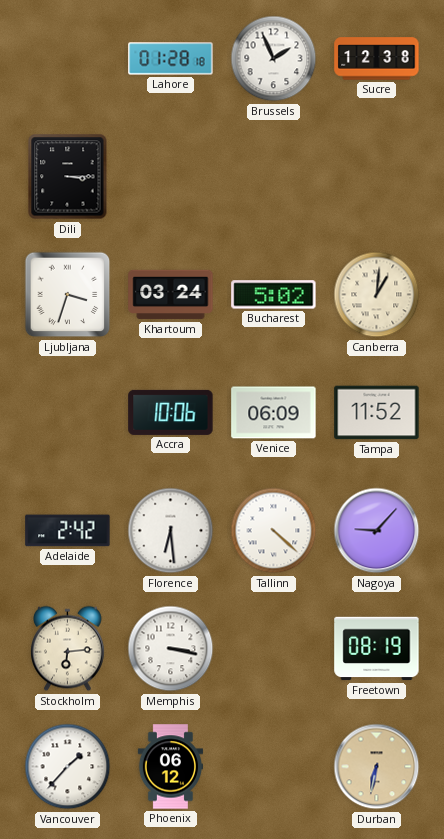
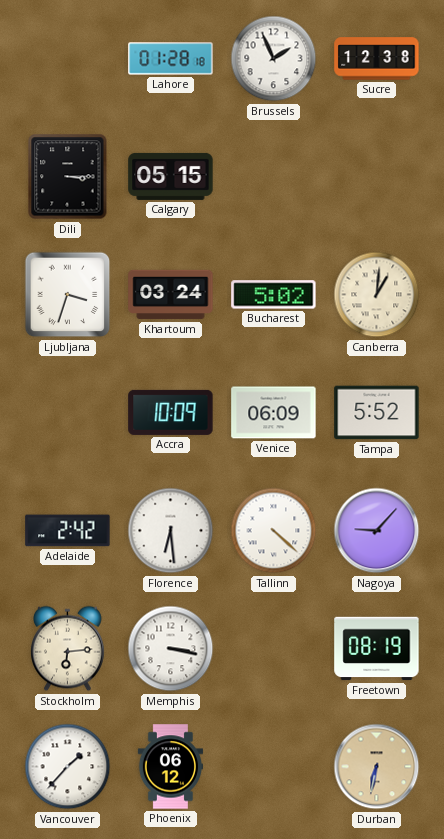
Calgary: none -> 05:15 (171, 176)
Accra: 10:06 -> 10:09 (171, 412)
Tampa: 11:52 -> 5:52 (377, 413)
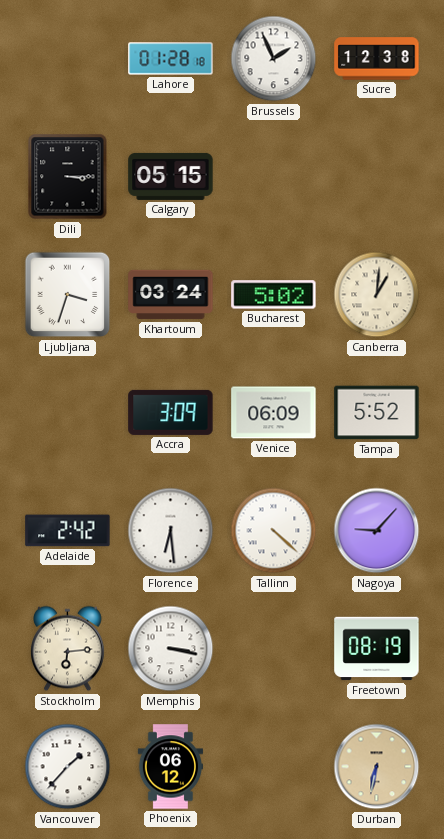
Accra: 10:09 -> 3:09 (171, 412)
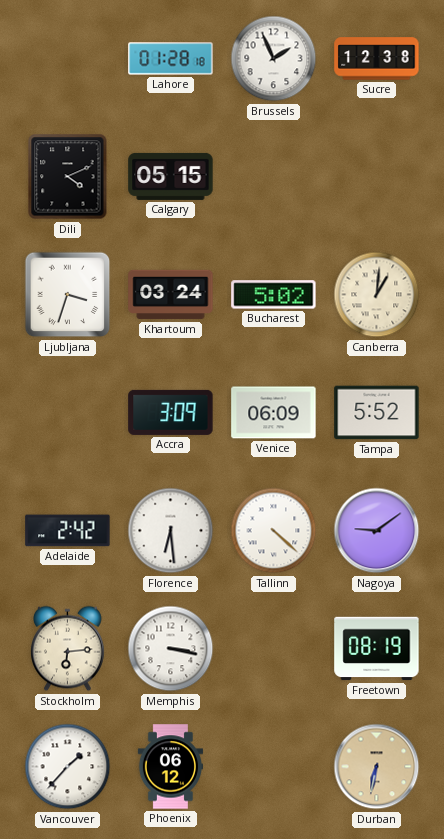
Dili: 3:15 -> 4:11 (68, 177)
Nagoya: 9:07 -> 9:09 (377, 531)
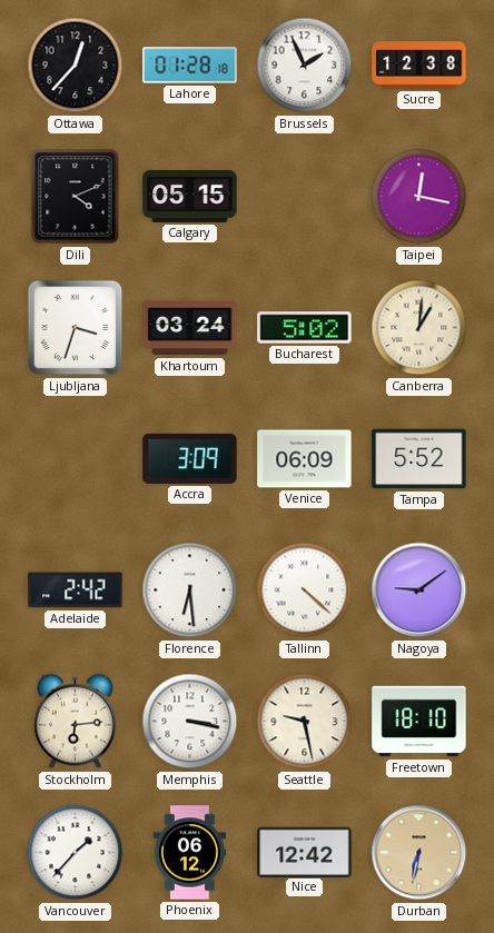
Ottawa: none -> 12:37 (76, 66)
Taipei: none -> 12:17 (419, 197)
Seattle: none -> 9:28 (305, 722)
Freetown: 08:19 -> 18:10 (419, 722)
Nice: none -> 12:42 (305, 852)
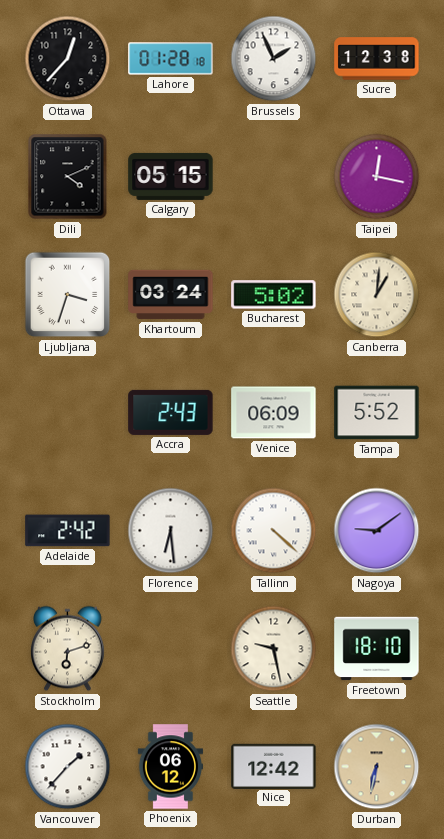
Accra: 3:09 -> 2:43 (171, 412)
Stockholm: 6:14 -> 6:12 (68, 649)
Memphis: 3:17 -> none (190, 722)
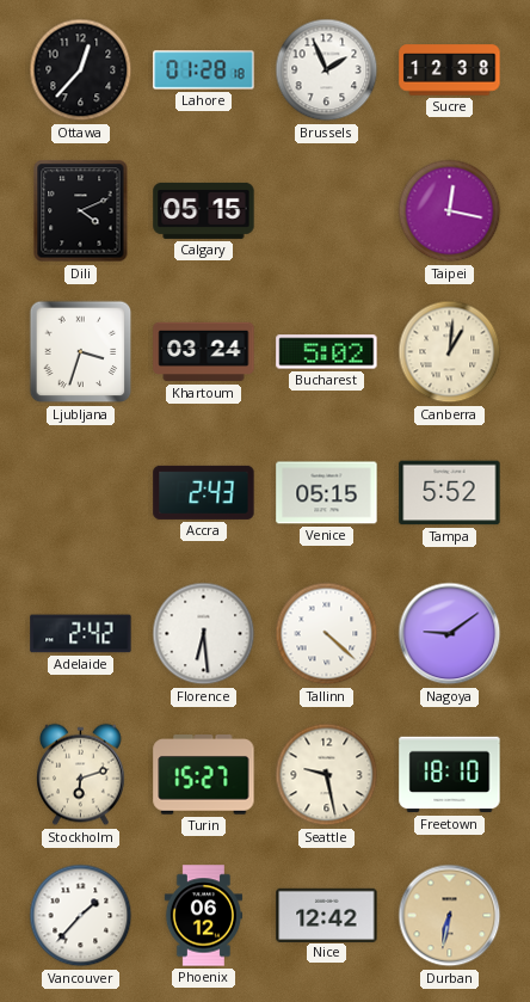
Venice: 06:09 -> 05:15 (327, 493)
Turin: none -> 15:27 (204, 775)
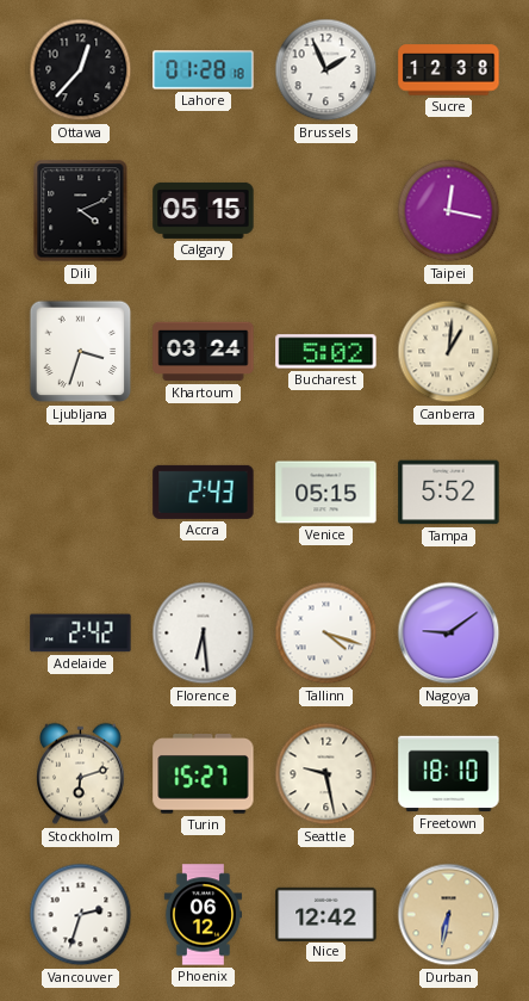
Tallinn: 4:22 -> 4:18 (326, 634)
Vancouver: 1:37 -> 2:33 (81, 915)
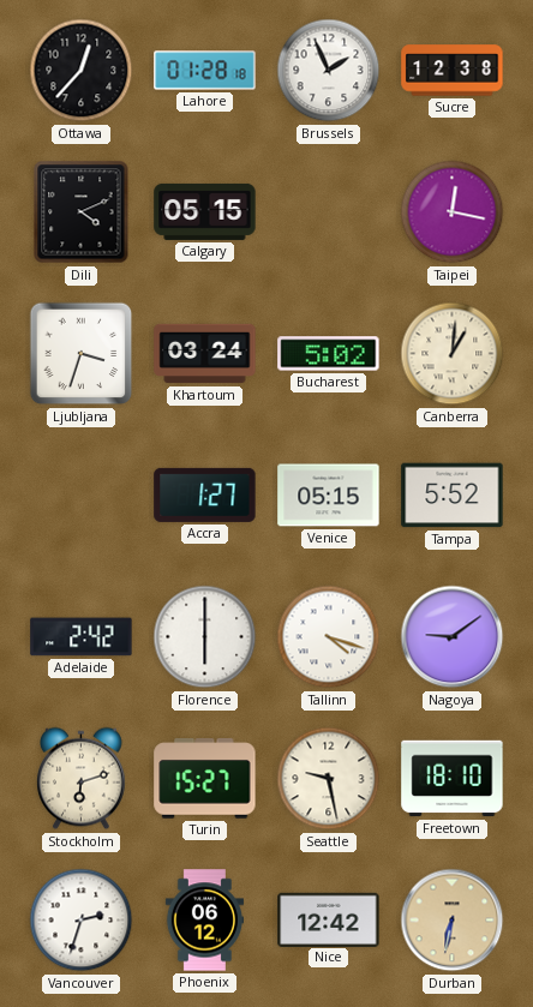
Accra: 2:43 -> 1:27 (205, 494)
Florence: 6:29 -> 6:00 (205, 637)
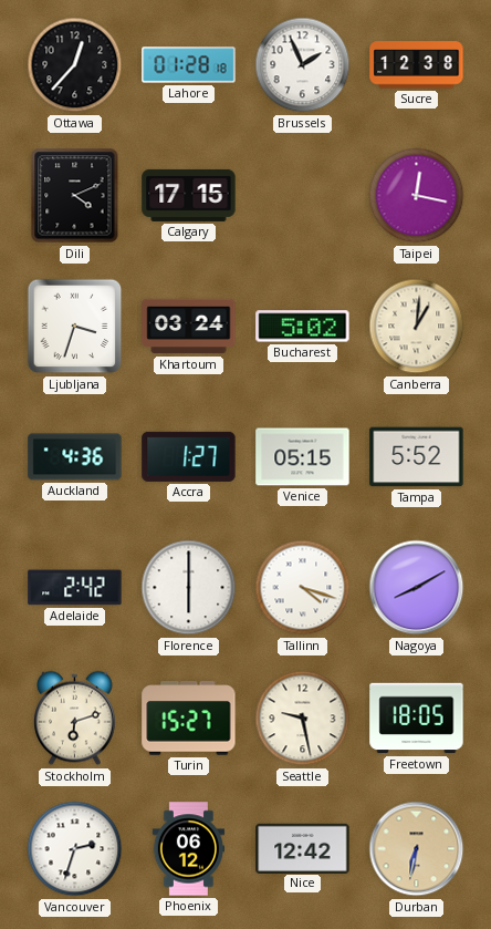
Calgary: 05:15 -> 17:15 (189, 195)
Auckland: none -> 4:36 (75, 457)
Nagoya: 9:09 -> 8:10 (417, 588)
Freetown: 18:10 -> 18:05 (417, 719)
